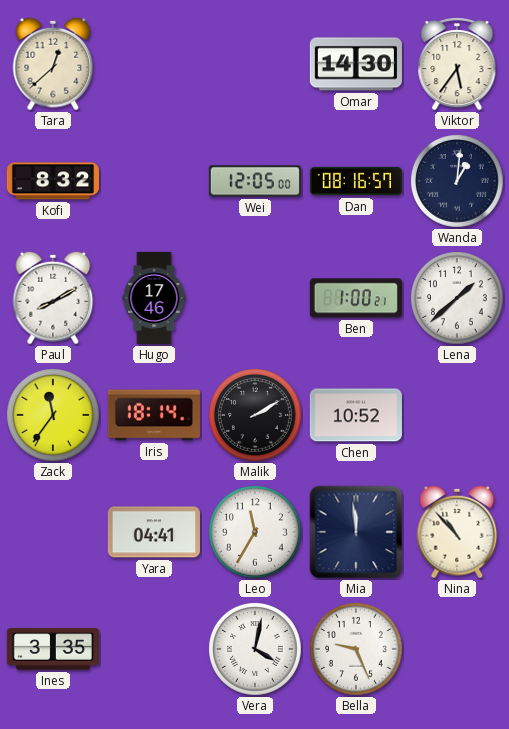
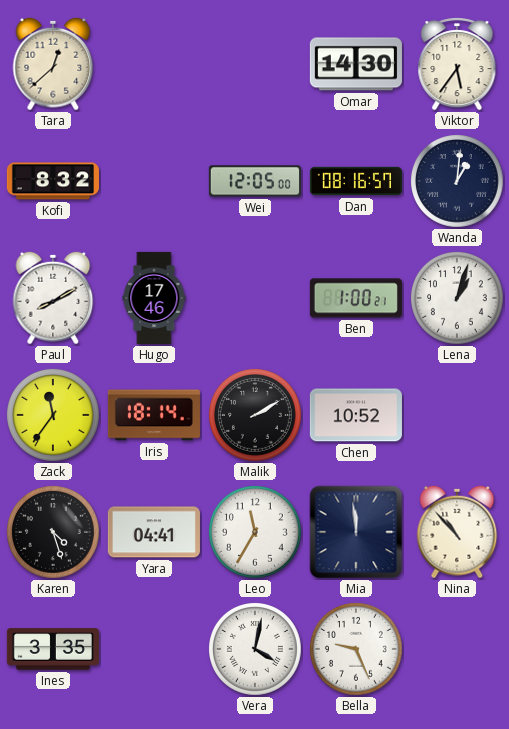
Lena: 1:38 -> 1:03 (458, 299)
Karen: none -> 4:27 (54, 533)
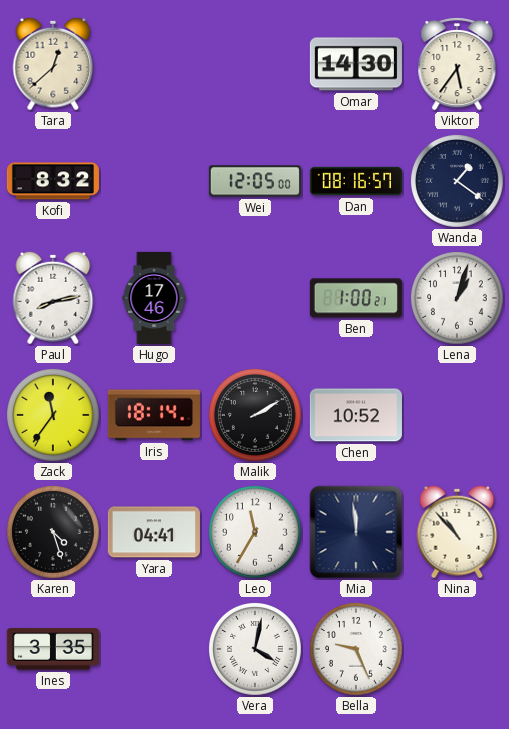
Wanda: 1:01 -> 1:21 (458, 182)
Paul: 8:10 -> 8:13 (53, 298)
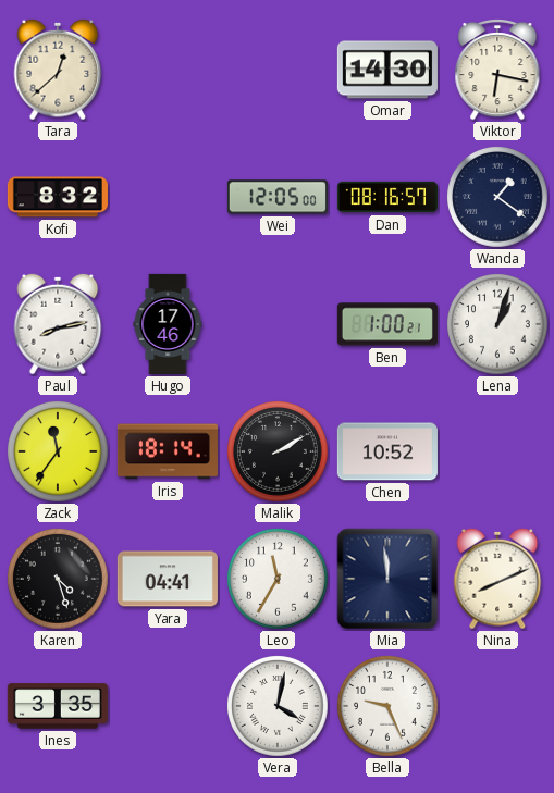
Viktor: 5:36 -> 6:17 (497, 71)
Nina: 10:53 -> 8:11 (497, 579)
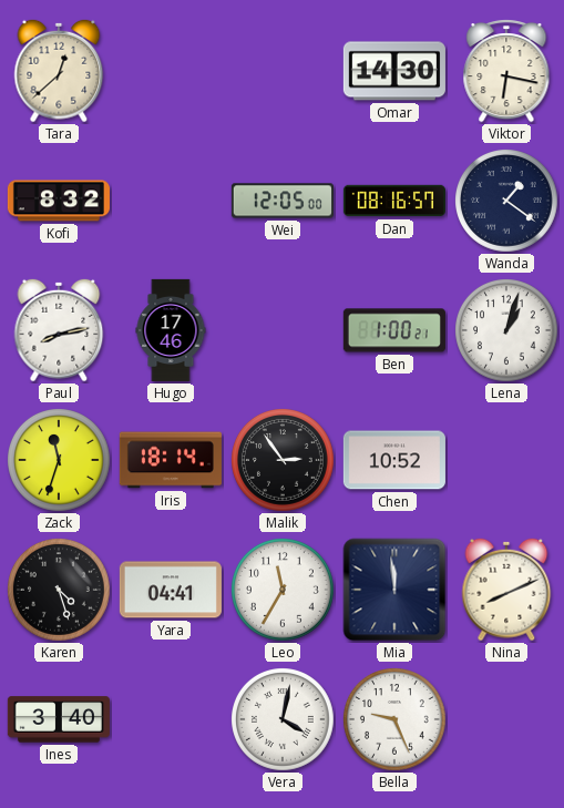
Zack: 11:36 -> 11:33 (60, 461)
Malik: 2:10 -> 2:54 (284, 461)
Ines: 3:35 -> 3:40 (59, 719)
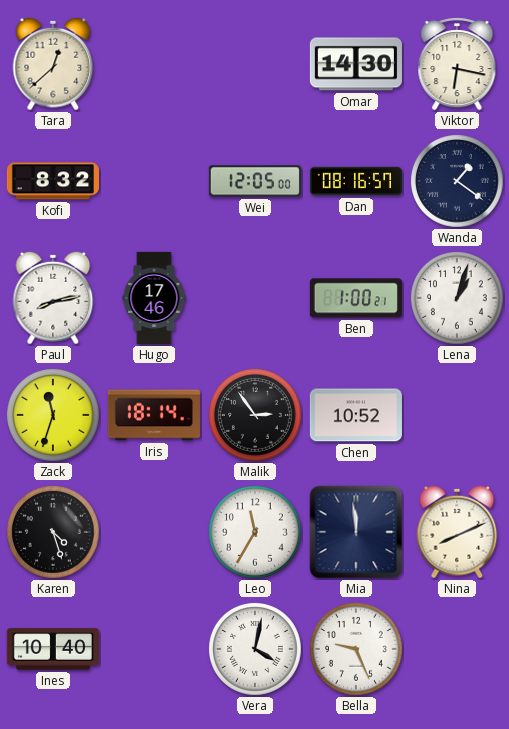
Yara: 04:41 -> none (171, 590)
Ines: 3:40 -> 10:40 (53, 649)
